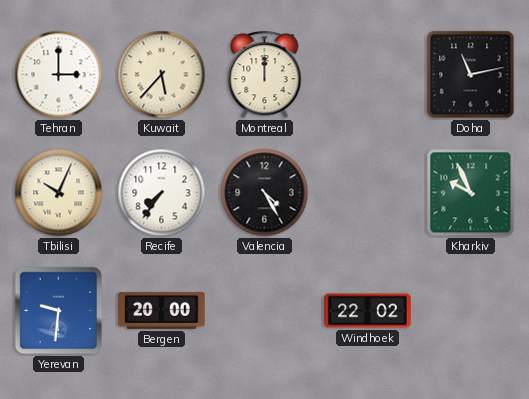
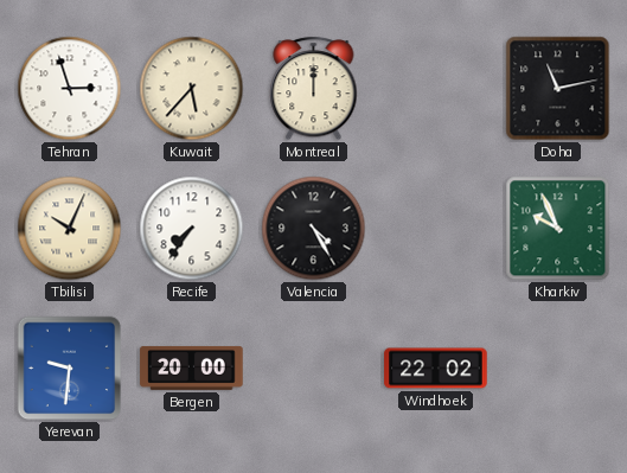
Tehran: 3:00 -> 2:57 (70, 89)
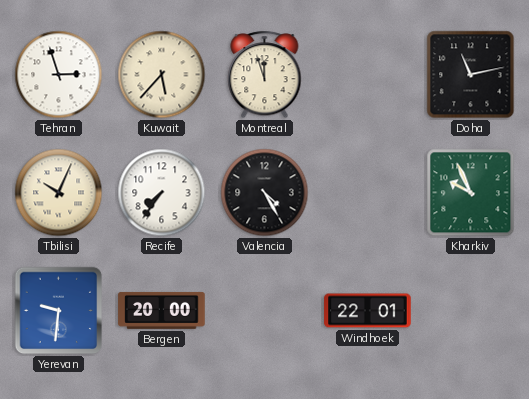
Montreal: 12:00 -> 11:57 (265, 75)
Windhoek: 22:02 -> 22:01 (368, 311)
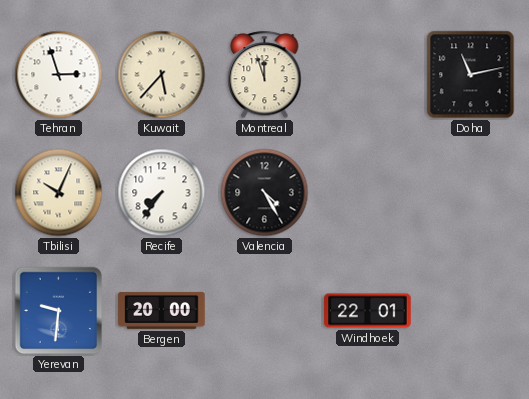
Kharkiv: 9:56 -> none (471, 193)
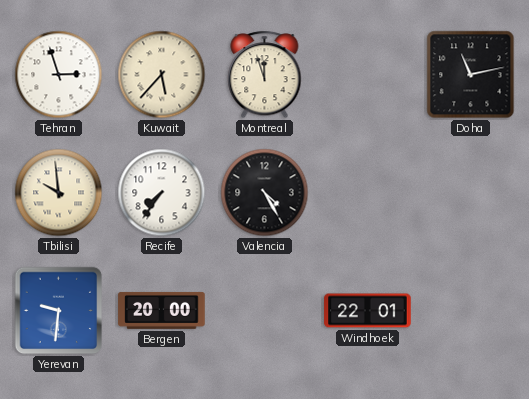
Tbilisi: 10:04 -> 9:59 (59, 193)
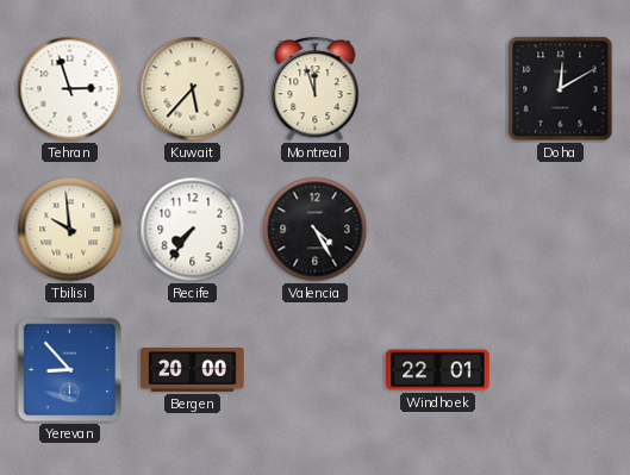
Doha: 11:13 -> 12:10 (561, 89)
Yerevan: 9:31 -> 8:53 (70, 370)
